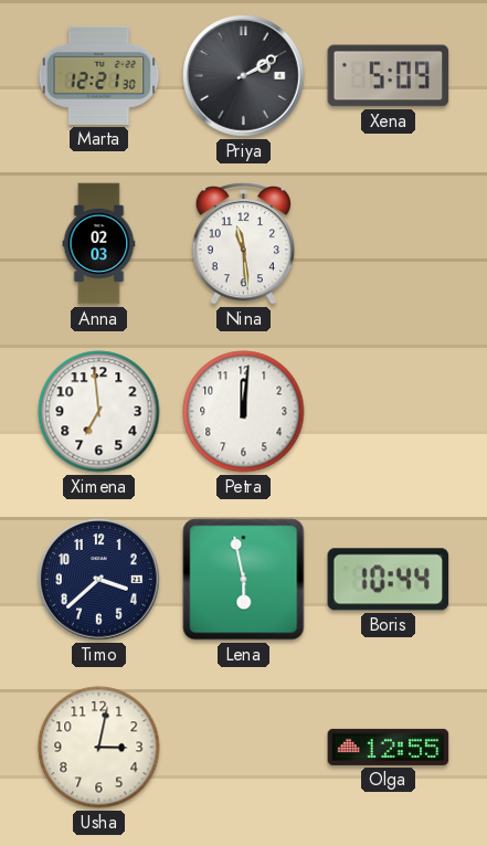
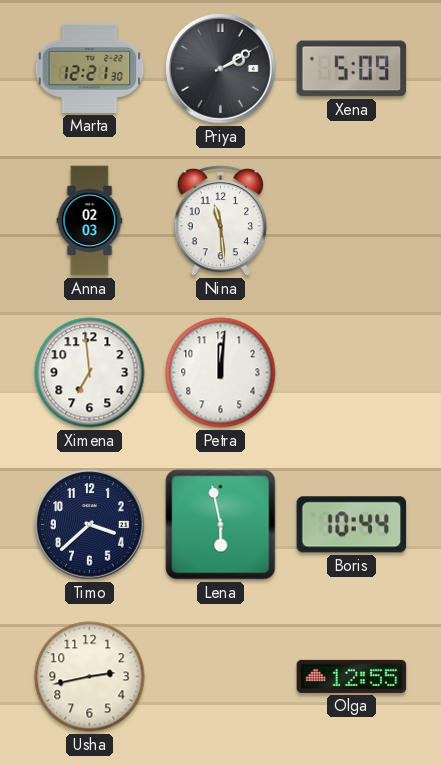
Usha: 3:02 -> 2:43 (90, 677)
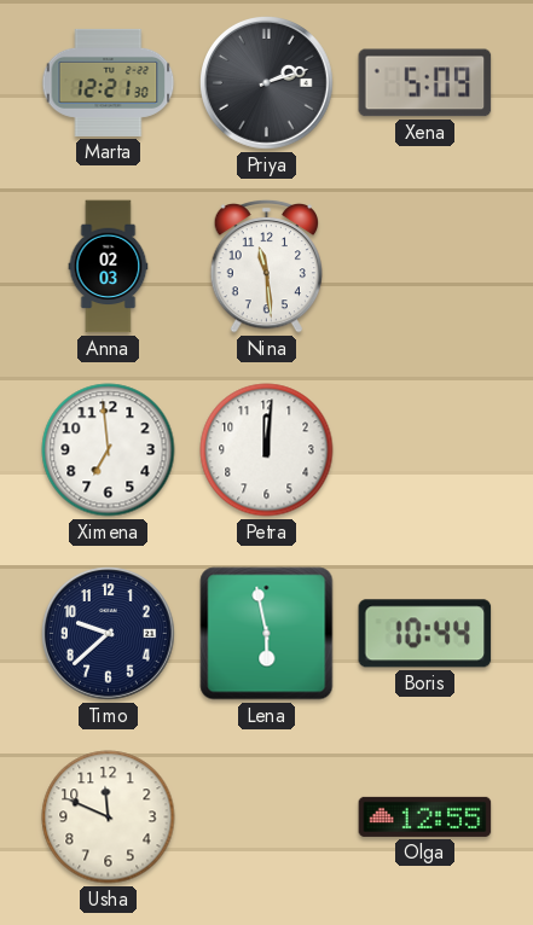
Priya: 2:10 -> 2:12 (267, 83)
Timo: 3:38 -> 9:38 (109, 634)
Usha: 2:43 -> 11:49 (109, 818)
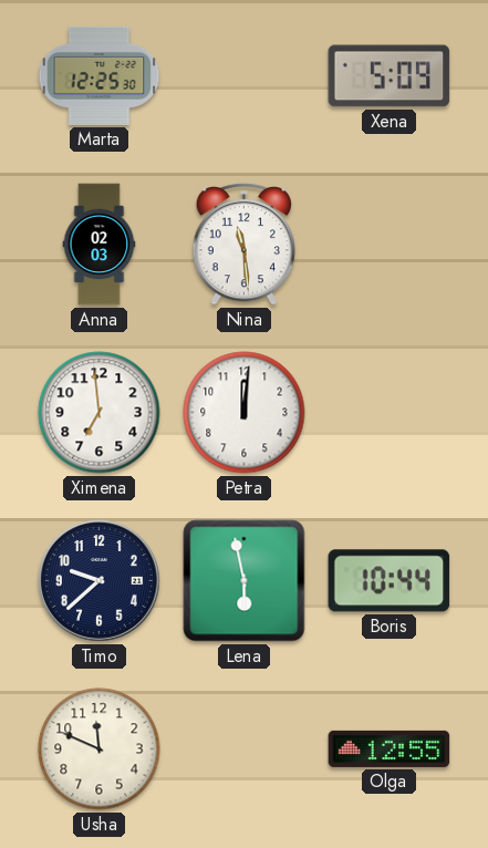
Marta: 12:21 -> 12:25 (100, 75)
Priya: 2:12 -> none (267, 83)
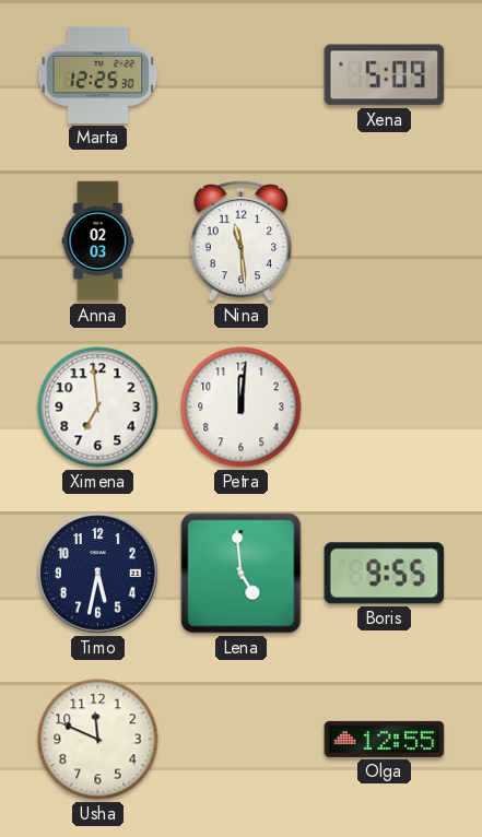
Timo: 9:38 -> 5:32 (98, 574)
Lena: 5:58 -> 4:59 (242, 574)
Boris: 10:44 -> 9:55 (385, 574)
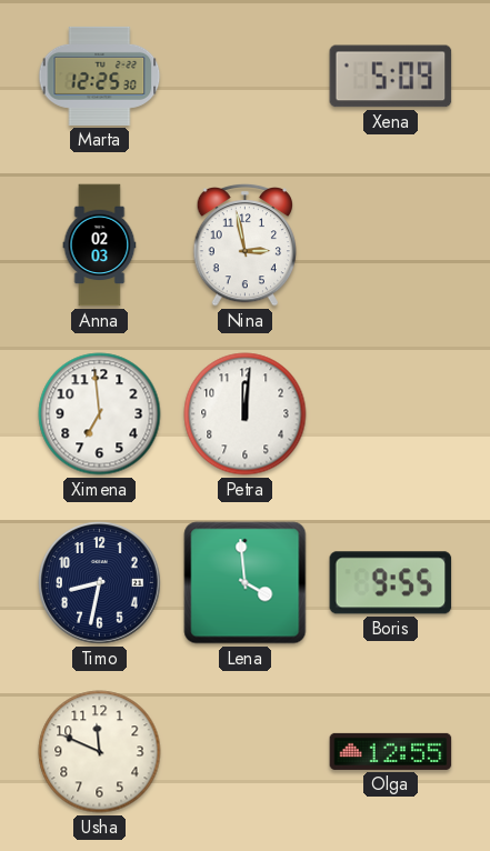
Nina: 11:29 -> 2:58 (244, 244)
Timo: 5:32 -> 8:32 (100, 583)
Lena: 4:59 -> 3:59 (246, 583)
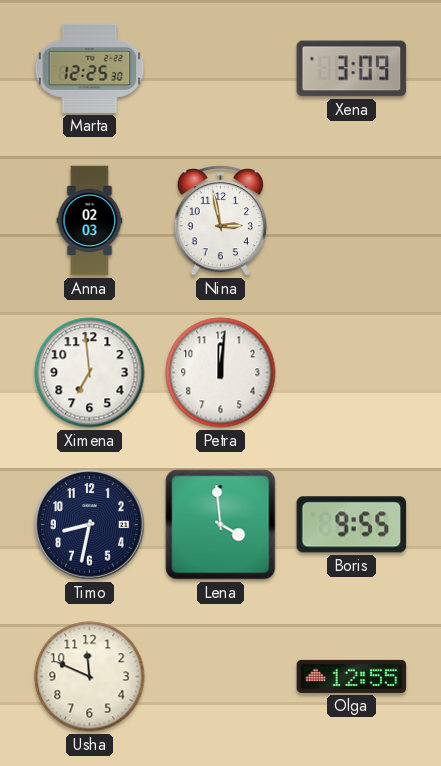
Xena: 5:09 -> 3:09 (352, 69)
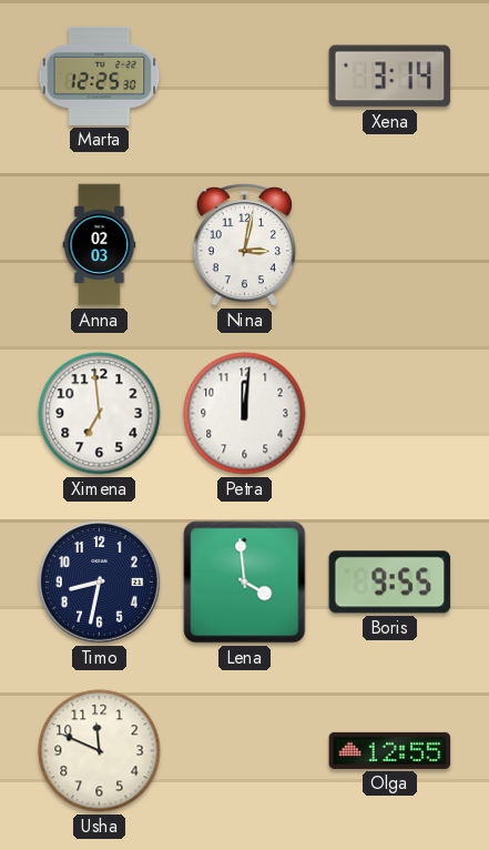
Xena: 3:09 -> 3:14 (390, 77)
Nina: 2:58 -> 3:02 (244, 244)
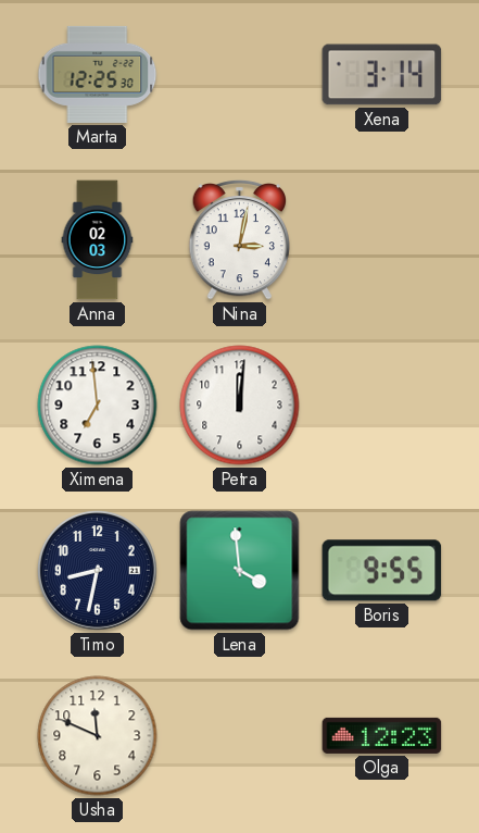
Olga: 12:55 -> 12:23 (382, 735)
